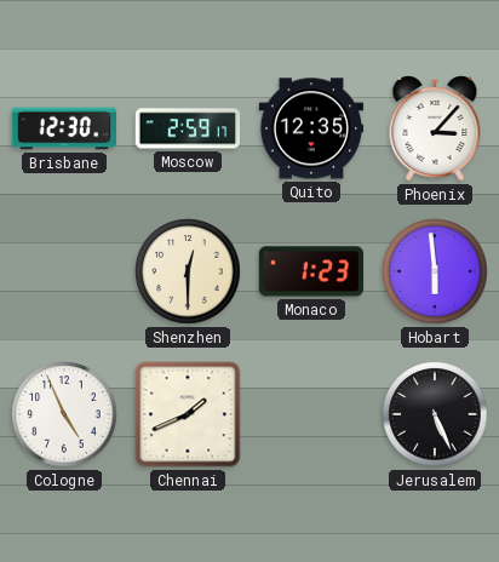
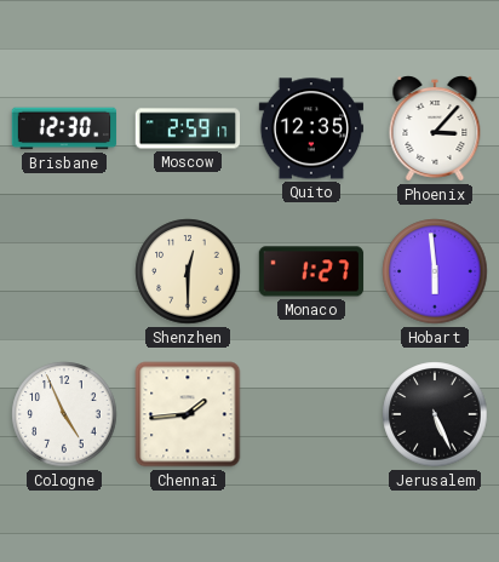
Monaco: 1:23 -> 1:27 (311, 271)
Chennai: 1:41 -> 1:44 (188, 414)
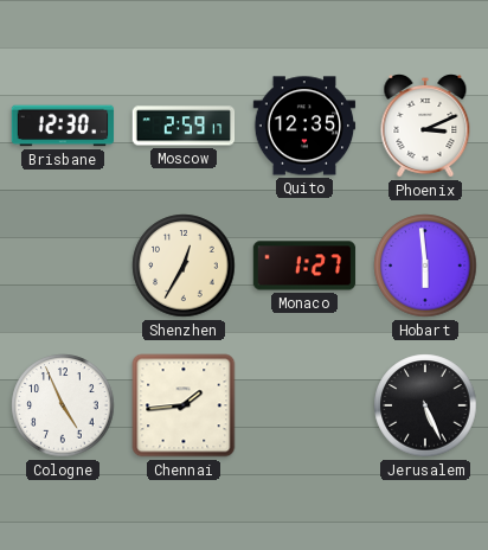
Phoenix: 3:07 -> 3:11 (425, 127)
Shenzhen: 12:30 -> 12:35 (184, 266)
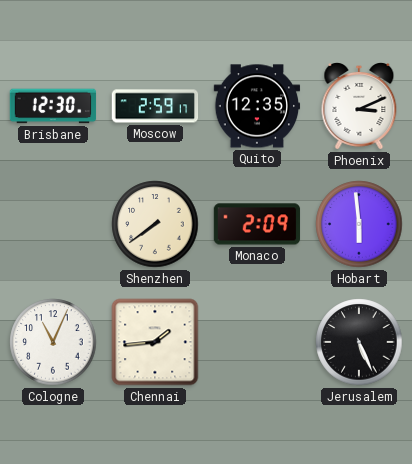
Shenzhen: 12:35 -> 7:39 (155, 224)
Monaco: 1:27 -> 2:09 (257, 224)
Cologne: 4:56 -> 11:04 (53, 342)
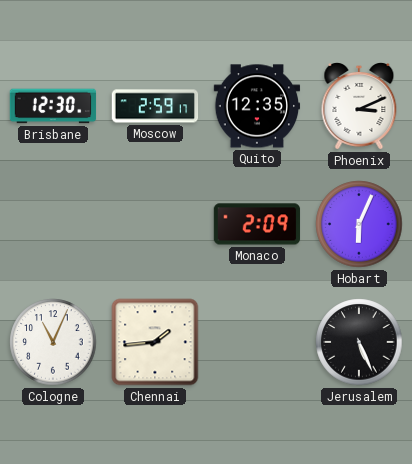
Shenzhen: 7:39 -> none (155, 224)
Hobart: 5:59 -> 6:04 (359, 224)
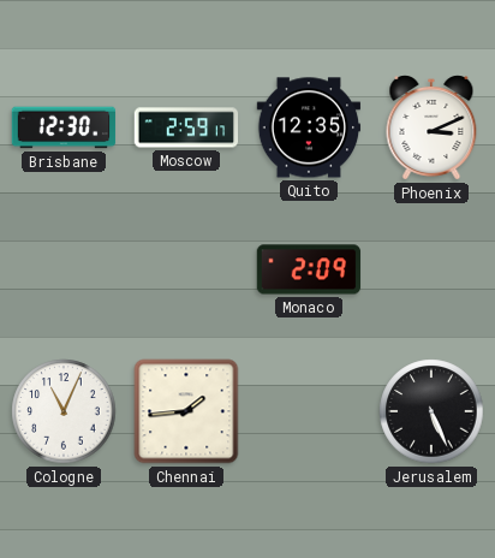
Hobart: 6:04 -> none (359, 224)
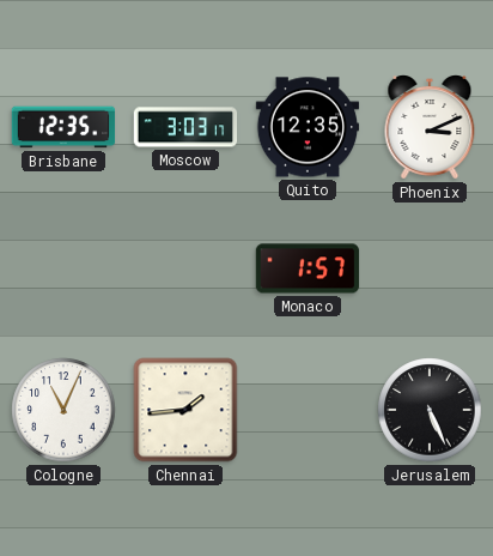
Brisbane: 12:30 -> 12:35 (63, 127)
Moscow: 2:59 -> 3:03 (185, 127)
Monaco: 2:09 -> 1:57 (308, 268)
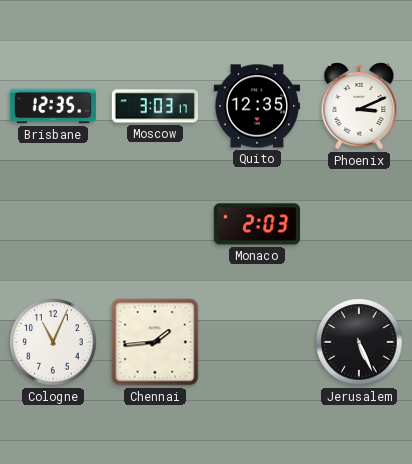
Monaco: 1:57 -> 2:03 (257, 224)
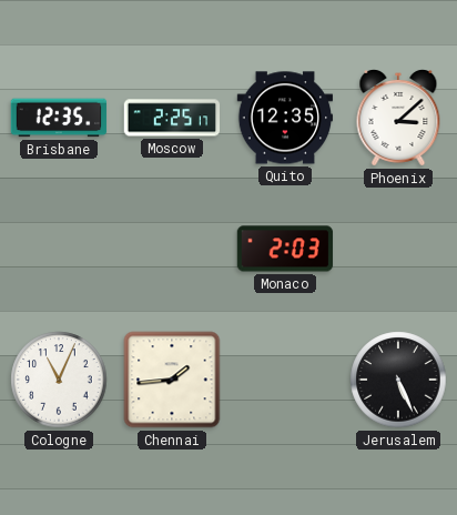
Moscow: 3:03 -> 2:25 (172, 118)
Phoenix: 3:11 -> 3:08 (398, 119)
